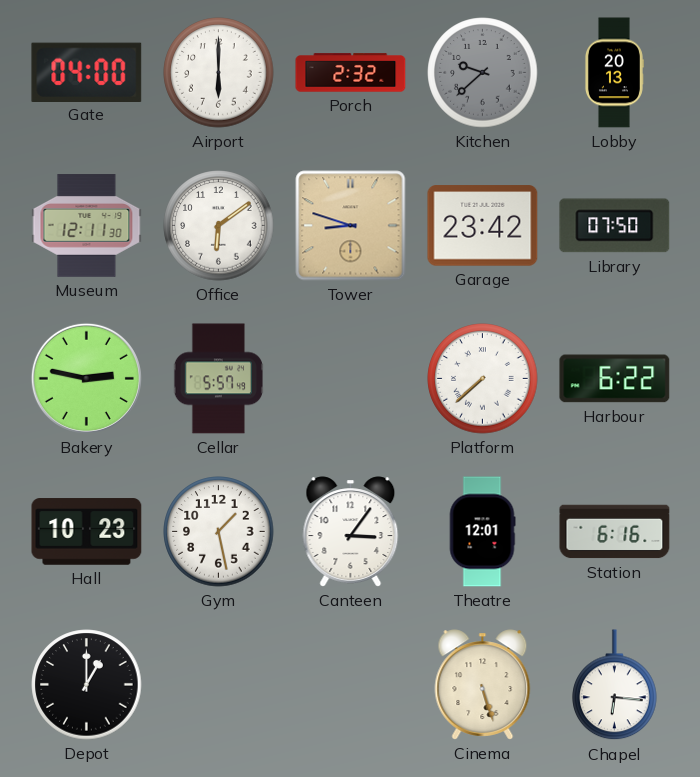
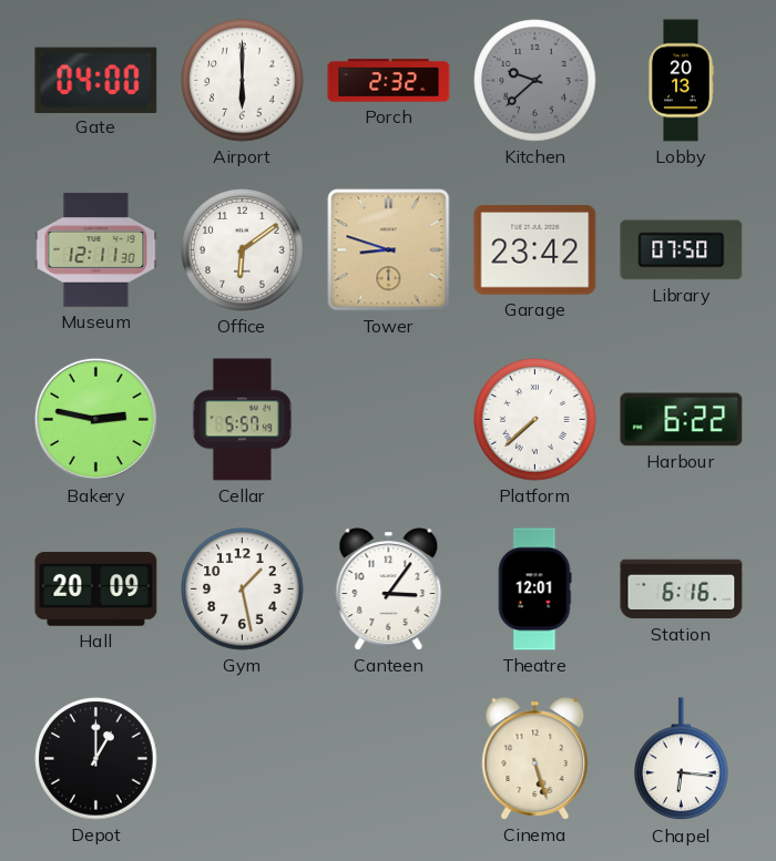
Hall: 10:23 -> 20:09 (96, 590)
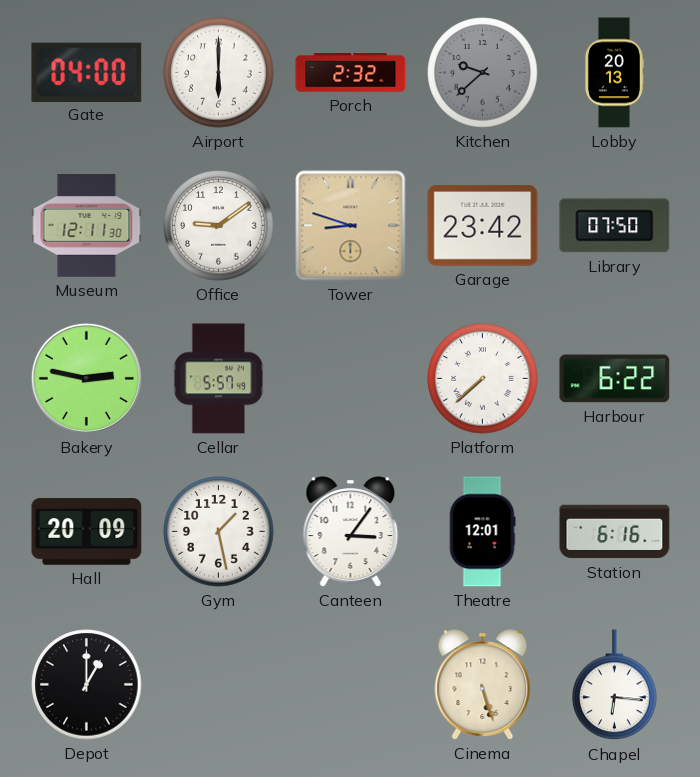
Office: 6:09 -> 9:09 (219, 226)
